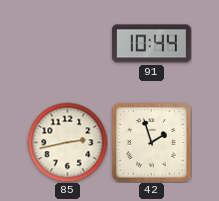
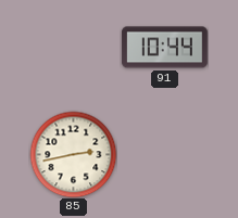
42: 1:57 -> none (151, 142)
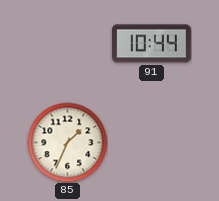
85: 2:43 -> 1:34 (67, 142)
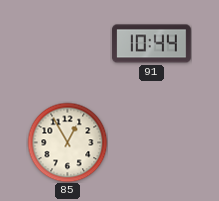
85: 1:34 -> 12:55 (67, 142)
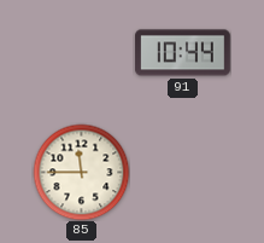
85: 12:55 -> 11:45 (81, 172)
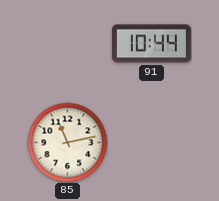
85: 11:45 -> 11:13 (67, 142)
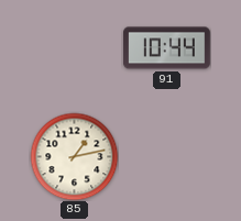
85: 11:13 -> 1:13 (74, 156)
